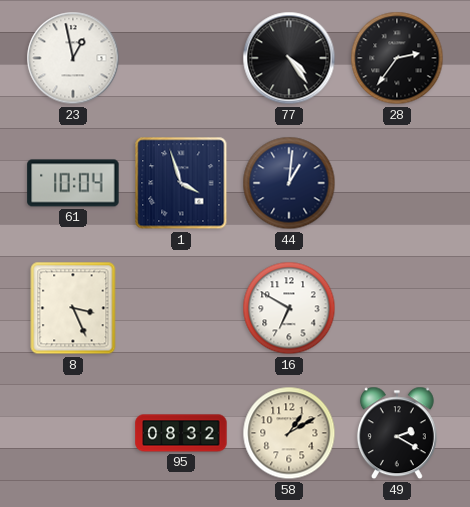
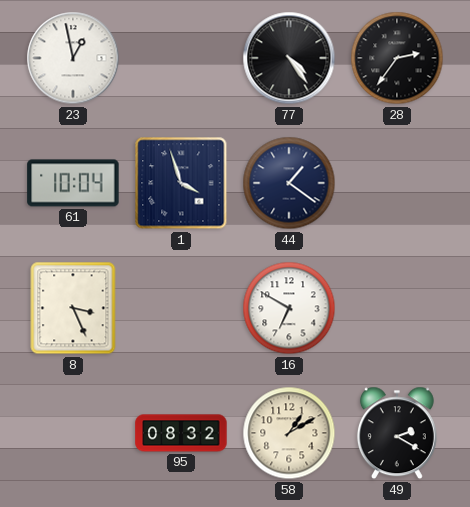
44: 1:01 -> 1:21 (289, 183)
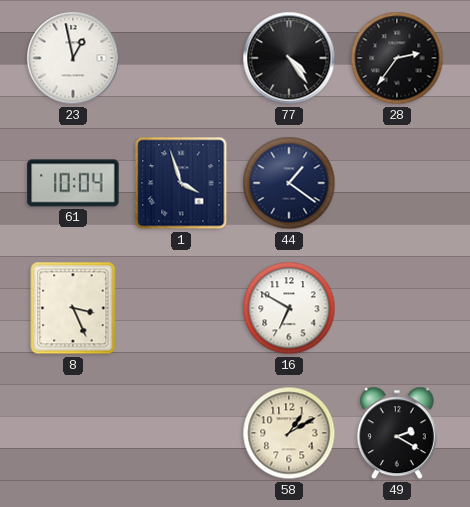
95: 08:32 -> none (181, 433)
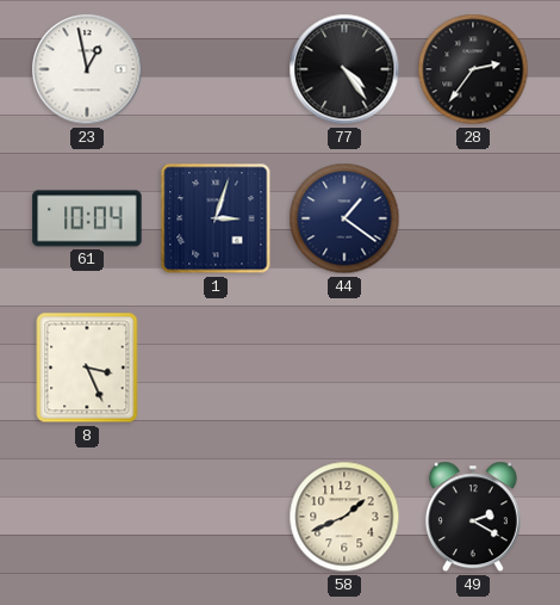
1: 3:57 -> 3:03 (216, 218)
16: 6:50 -> none (289, 308)
58: 1:10 -> 1:41 (344, 517)
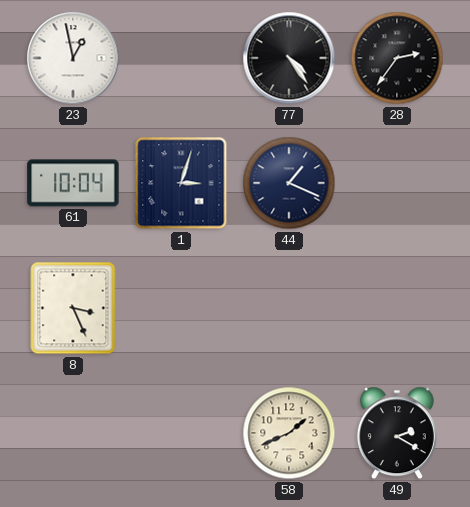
44: 1:21 -> 1:19 (289, 183)
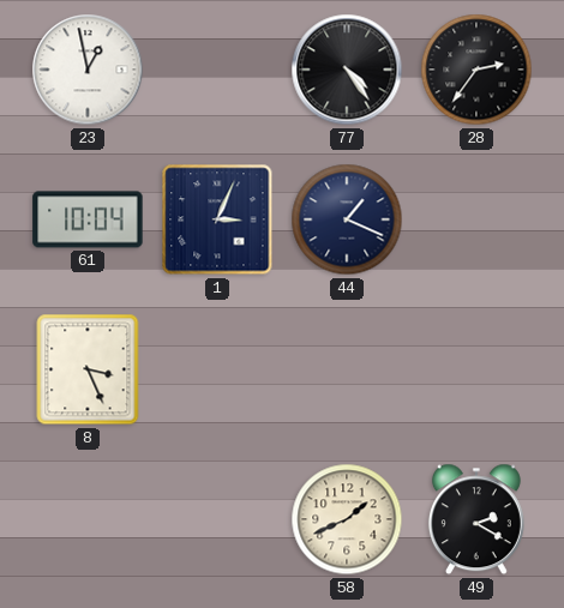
1: 3:03 -> 3:04 (217, 219)
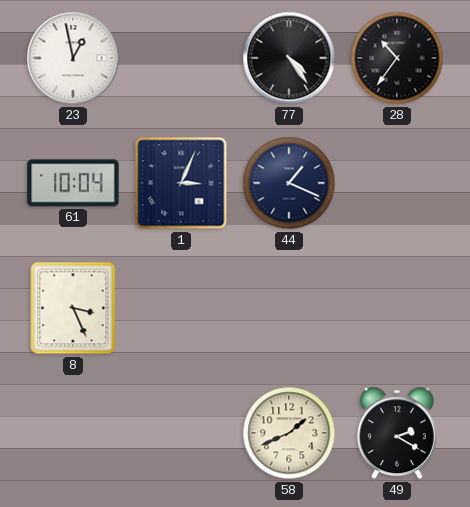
28: 2:36 -> 10:36 (397, 58)
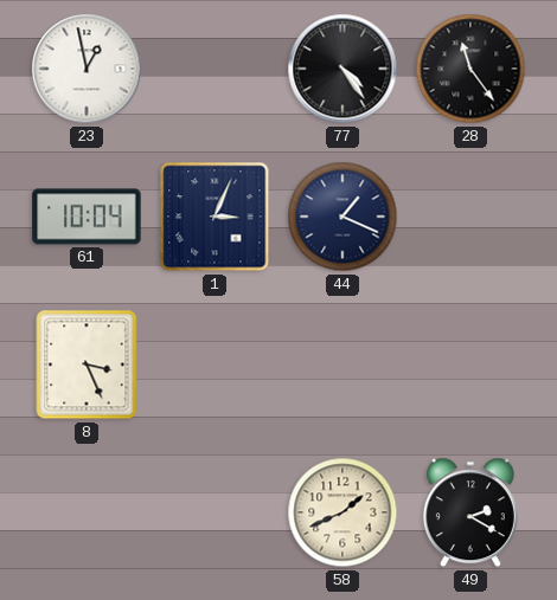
28: 10:36 -> 11:24 (470, 69)
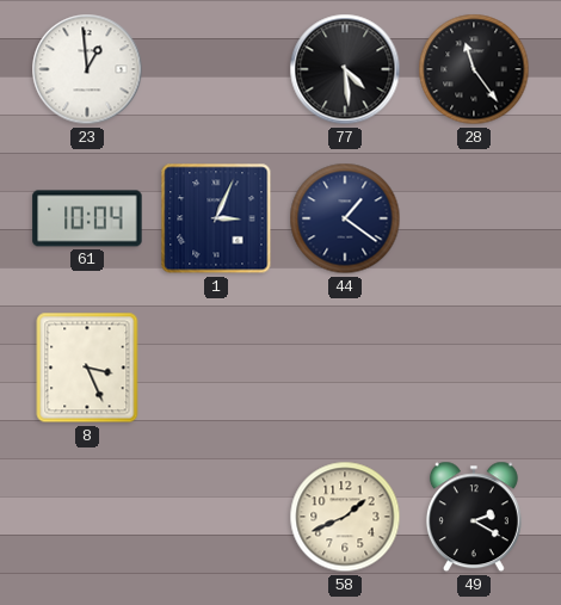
23: 12:58 -> 12:59 (87, 69)
77: 4:24 -> 4:29 (345, 69)
44: 1:19 -> 1:21 (345, 218)
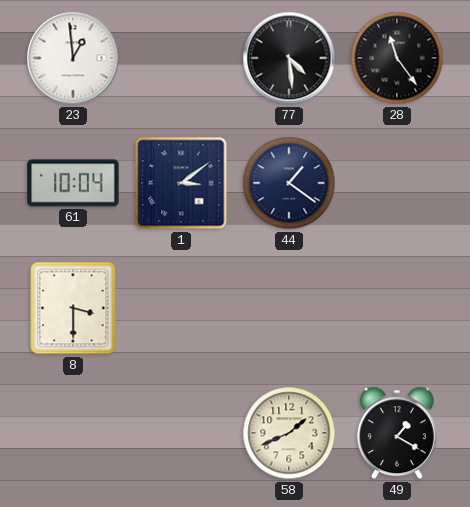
1: 3:04 -> 3:09 (181, 183)
8: 3:26 -> 3:30 (73, 308)
49: 2:20 -> 1:20 (397, 433)
